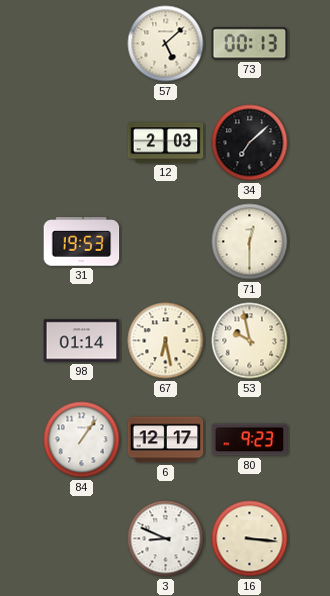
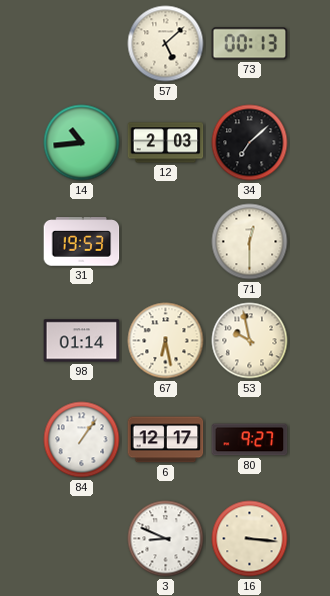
14: none -> 10:44 (82, 143)
80: 9:23 -> 9:27 (250, 440)
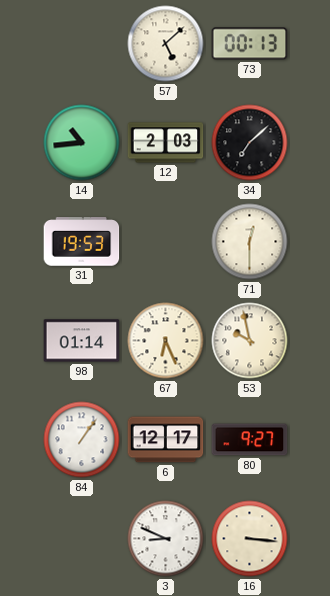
67: 6:28 -> 6:26 (166, 341)
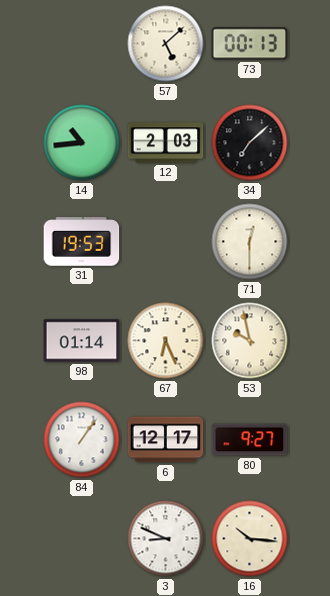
16: 3:16 -> 10:16 (250, 539)
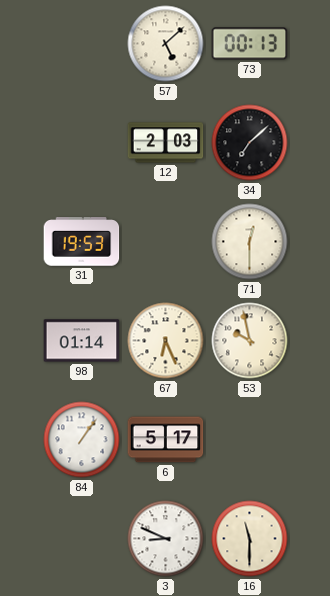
14: 10:44 -> none (82, 143)
6: 12:17 -> 5:17 (166, 440)
80: 9:27 -> none (250, 440)
16: 10:16 -> 11:30 (250, 539)
